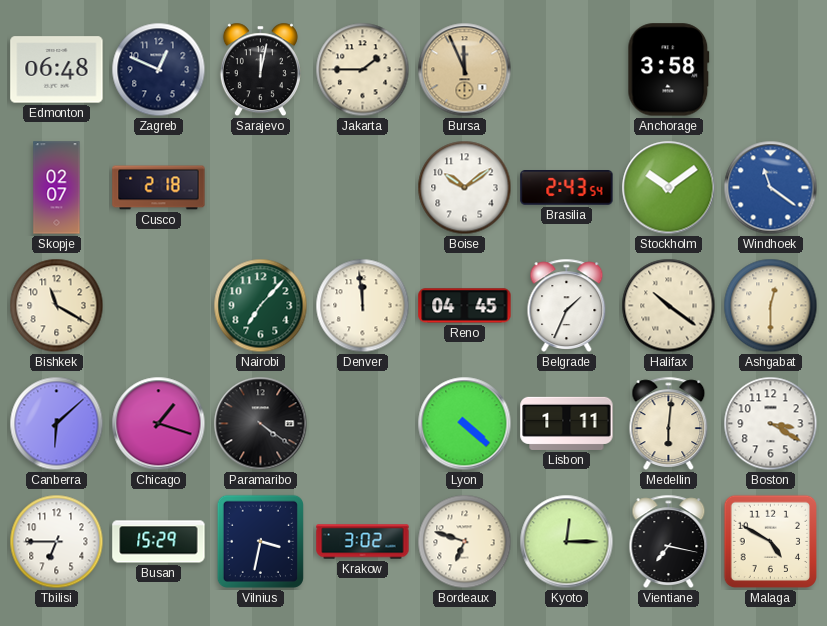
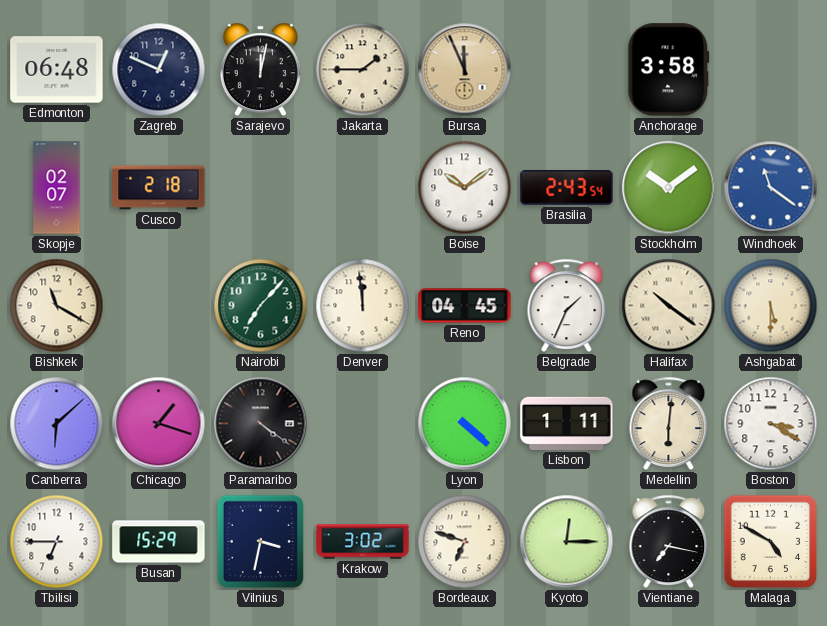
Ashgabat: 12:30 -> 5:30 (771, 306)
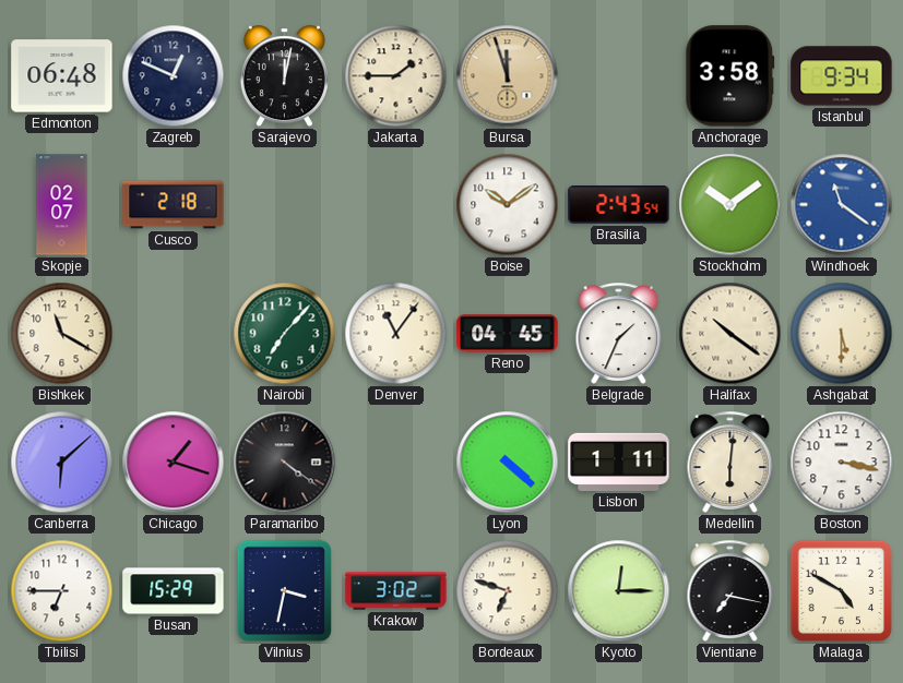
Bursa: 11:56 -> 11:57 (508, 76)
Istanbul: none -> 9:34 (842, 76)
Denver: 11:59 -> 11:06 (396, 334)
Boston: 3:20 -> 3:17 (842, 463)
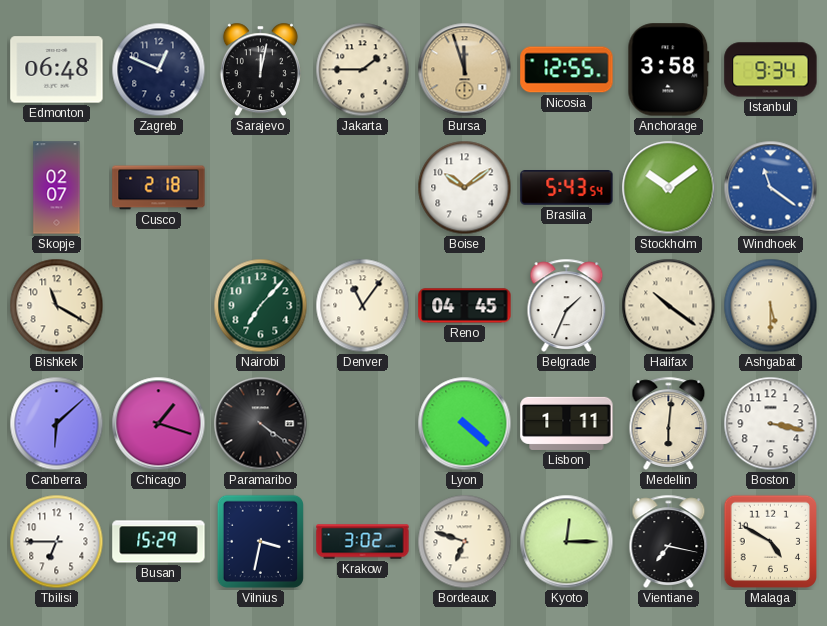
Nicosia: none -> 12:55 (567, 70)
Brasilia: 2:43 -> 5:43 (567, 188)
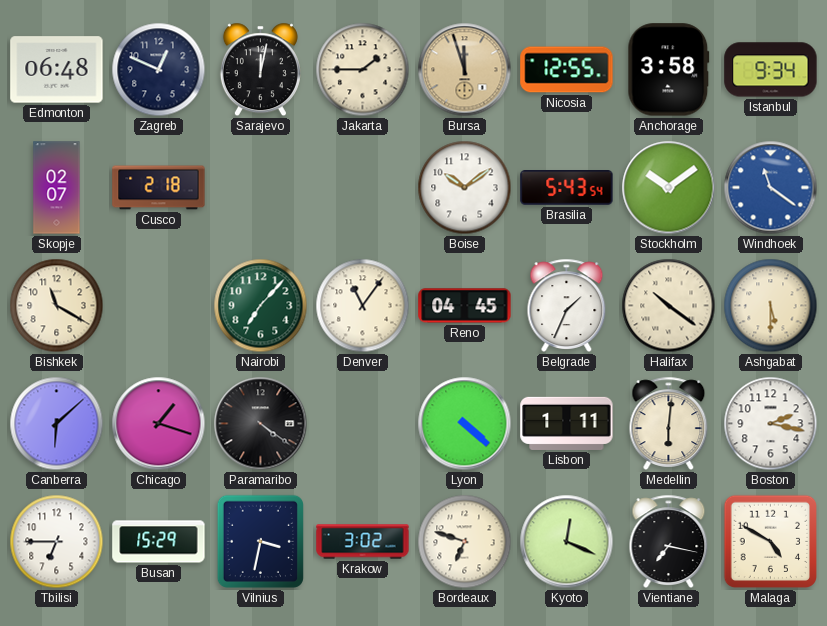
Boston: 3:17 -> 2:17 (771, 424)
Kyoto: 12:15 -> 12:19 (567, 542)
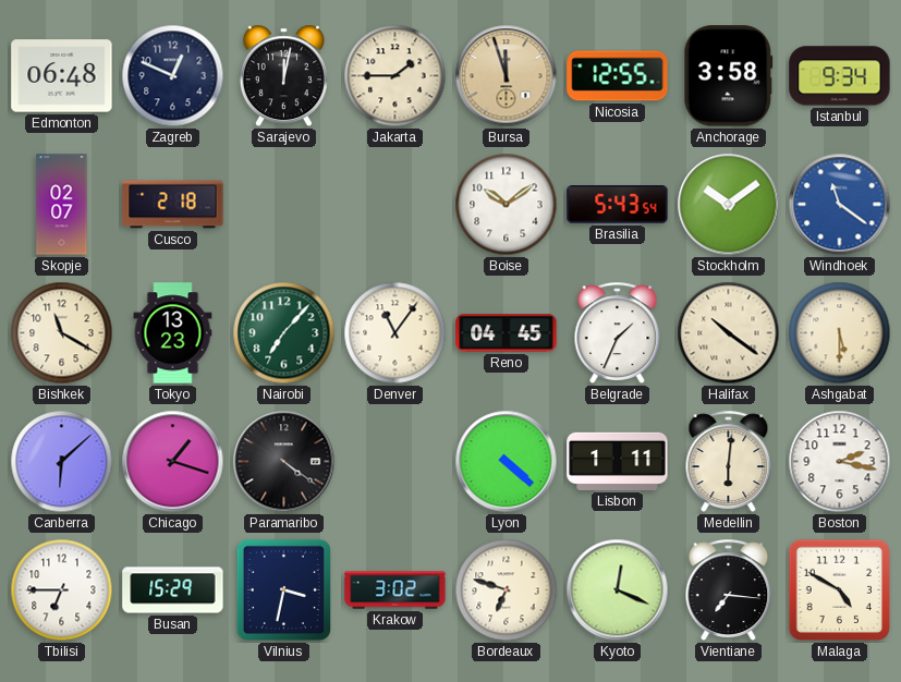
Tokyo: none -> 13:23 (173, 333)
Vientiane: 7:17 -> 7:16 (729, 589)
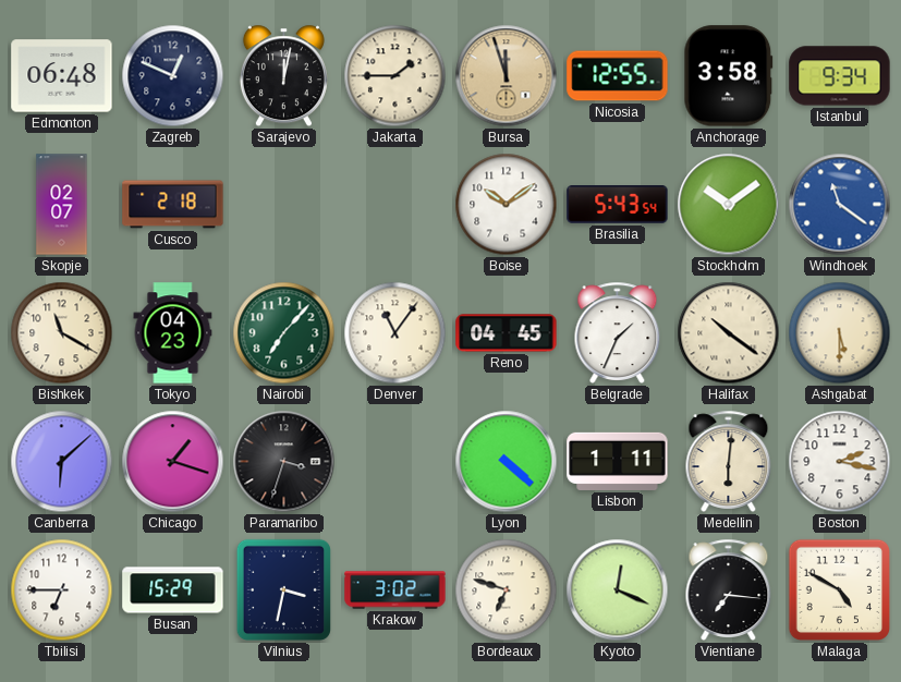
Tokyo: 13:23 -> 04:23 (173, 333)
Paramaribo: 4:21 -> 3:33 (284, 462)
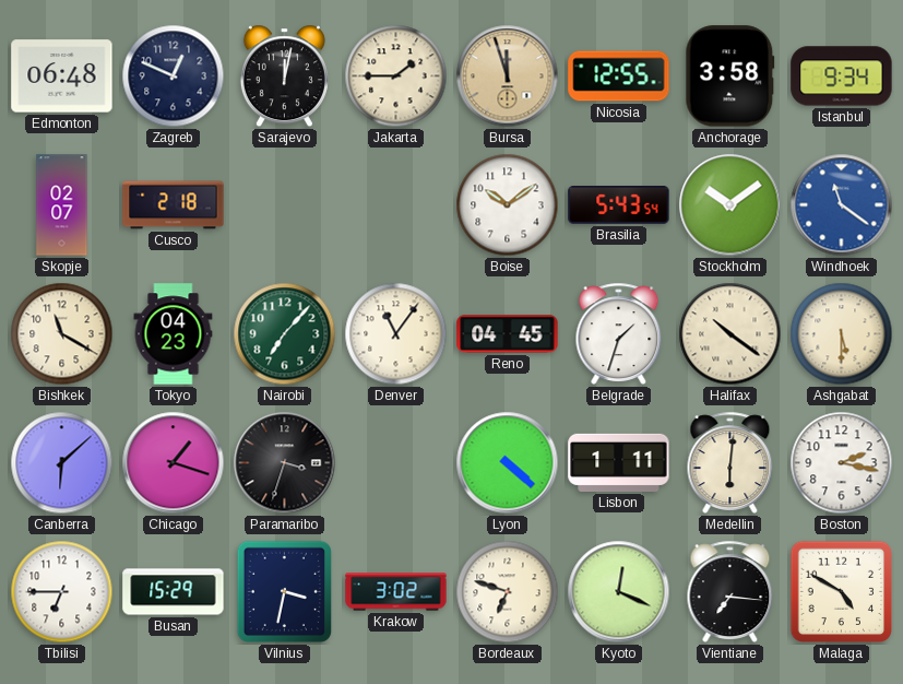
Belgrade: 1:34 -> 1:33 (619, 333)
